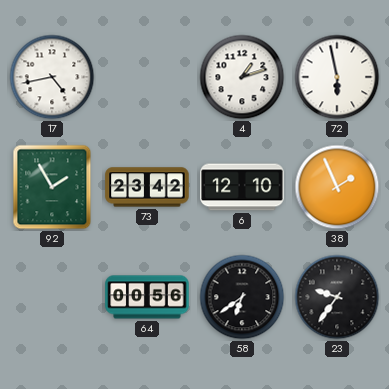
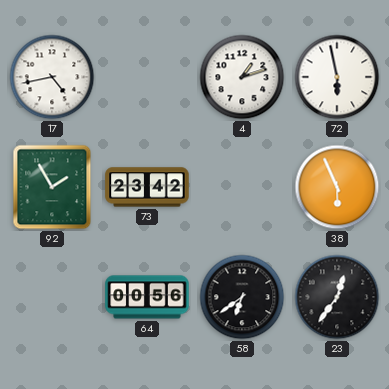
6: 12:10 -> none (242, 187)
38: 1:56 -> 5:56 (337, 187)
23: 9:36 -> 12:36 (337, 297)
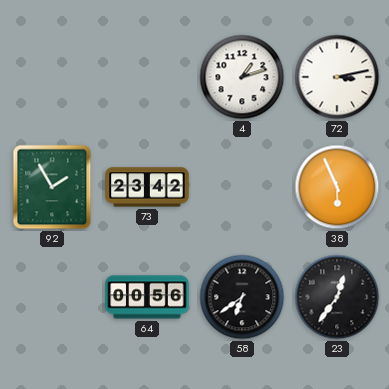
17: 4:43 -> none (52, 77)
72: 5:58 -> 3:13 (337, 77)
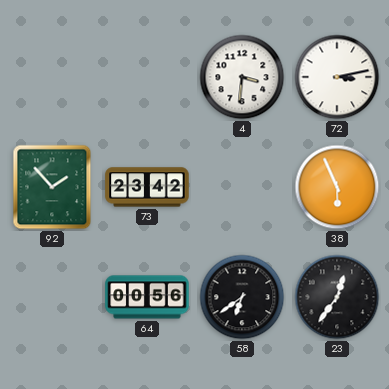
4: 1:12 -> 3:31 (242, 77)
92: 1:55 -> 1:53 (52, 187)
